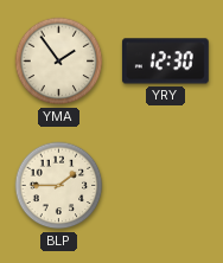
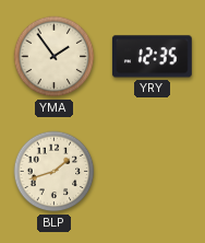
YRY: 12:30 -> 12:35 (152, 57)
BLP: 1:45 -> 1:42 (55, 172)
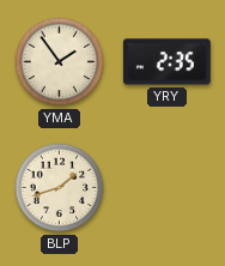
YRY: 12:35 -> 2:35 (166, 62)
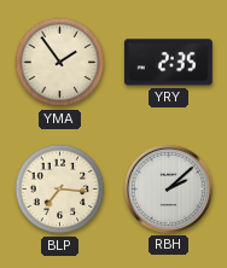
BLP: 1:42 -> 7:16 (60, 190)
RBH: none -> 2:08 (168, 188)
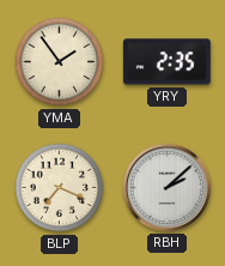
BLP: 7:16 -> 7:19 (60, 188)
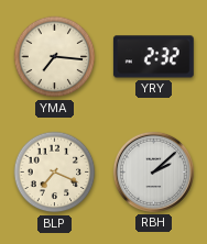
YMA: 1:54 -> 7:16 (55, 57)
YRY: 2:35 -> 2:32 (153, 57)
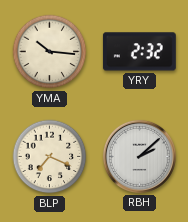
YMA: 7:16 -> 10:16 (50, 52)
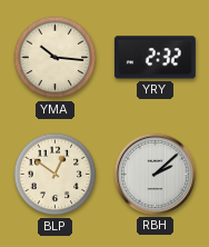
BLP: 7:19 -> 12:51 (56, 175)
